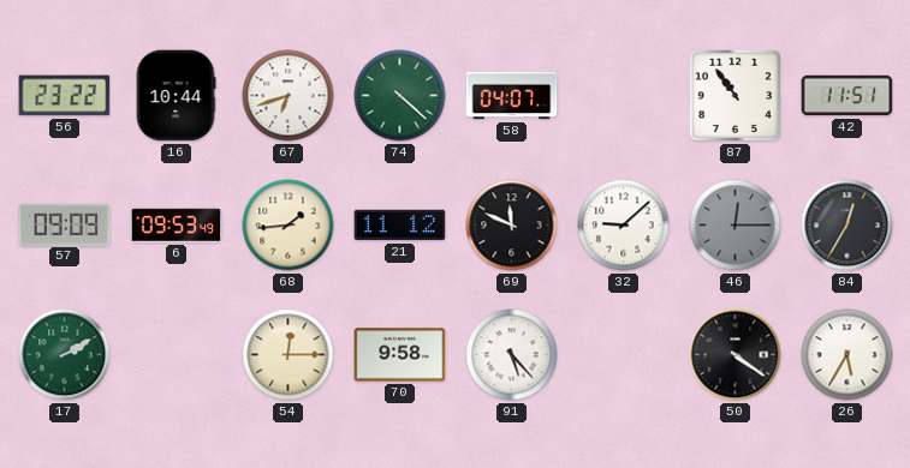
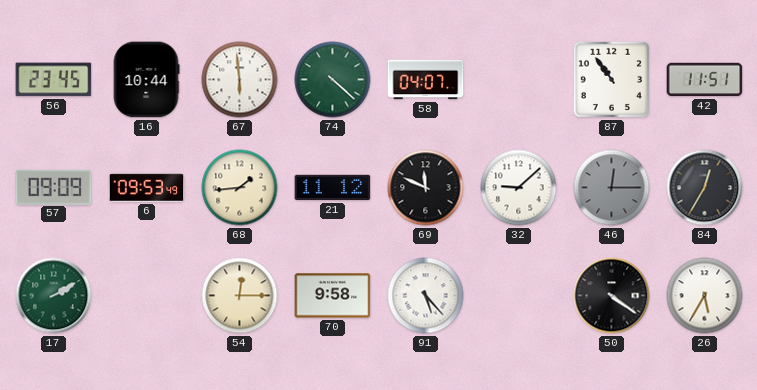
56: 23:22 -> 23:45 (54, 80)
67: 6:42 -> 5:59 (240, 80)
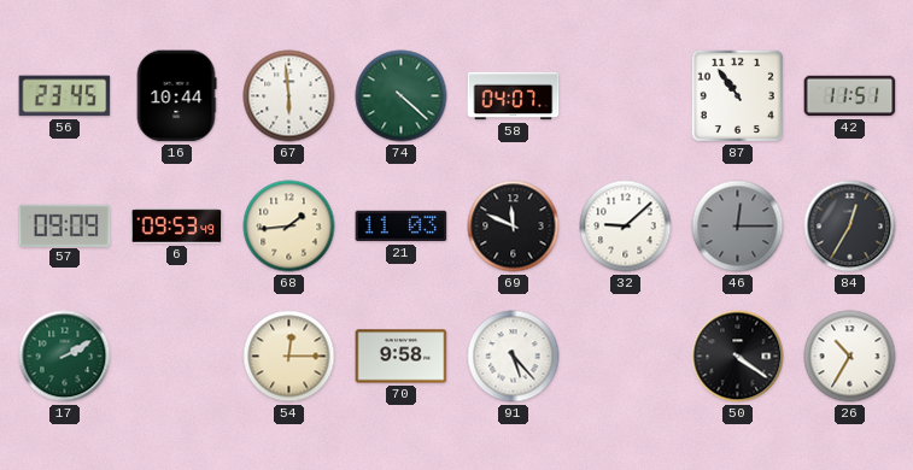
21: 11:12 -> 11:03 (402, 227)
26: 5:35 -> 10:35 (850, 357)
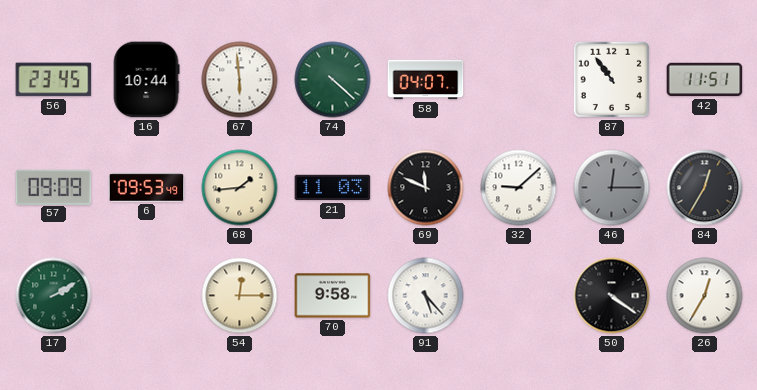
26: 10:35 -> 12:35 (705, 296)
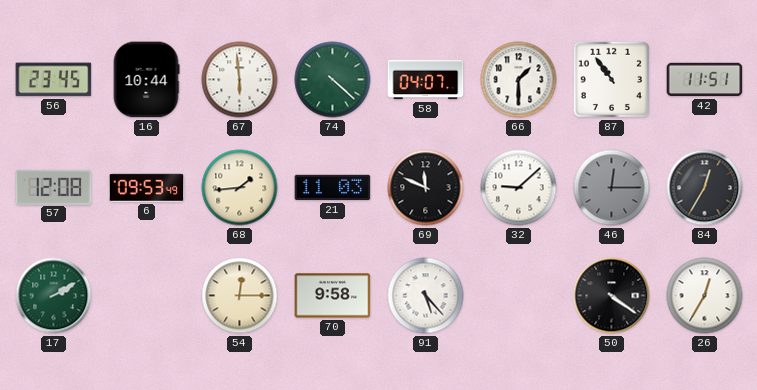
66: none -> 1:30 (519, 80)
57: 09:09 -> 12:08 (54, 187)
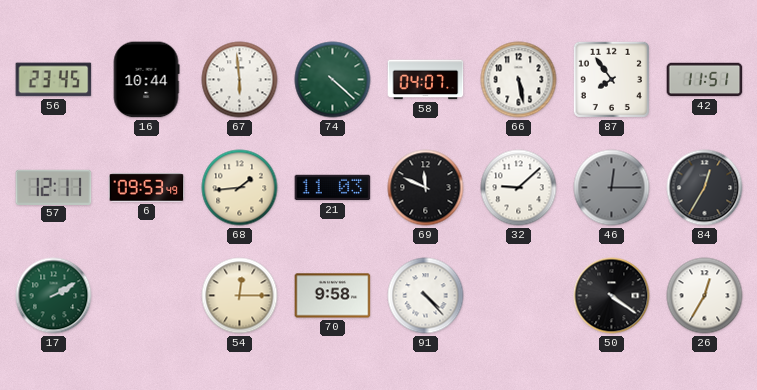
66: 1:30 -> 5:28 (519, 80)
87: 10:54 -> 7:54 (611, 79)
57: 12:08 -> 12:11 (54, 187)
91: 5:23 -> 4:23 (426, 296)
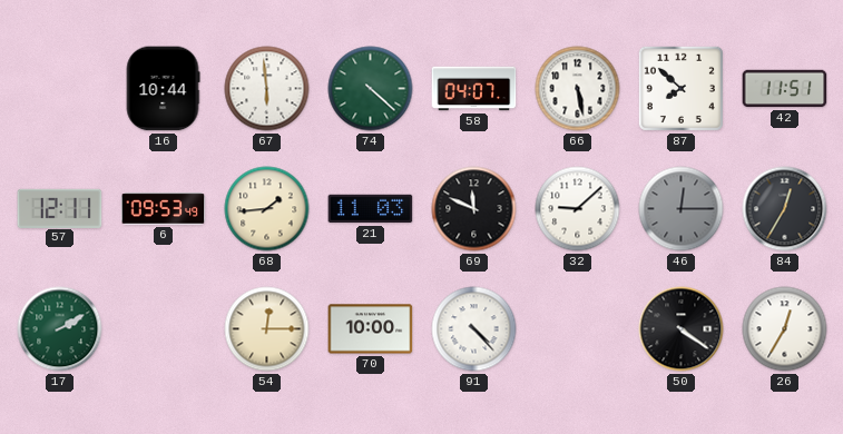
56: 23:45 -> none (54, 80)
87: 7:54 -> 7:52 (680, 88)
70: 9:58 -> 10:00 (371, 329)
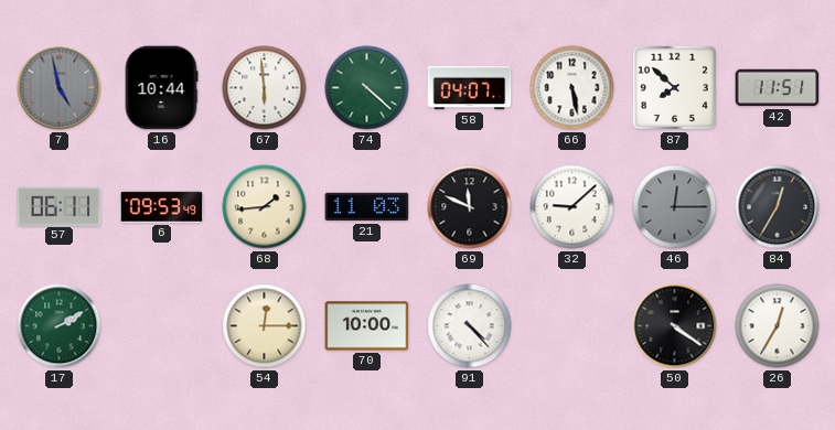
7: none -> 4:58 (60, 88)
57: 12:11 -> 06:11 (60, 206)
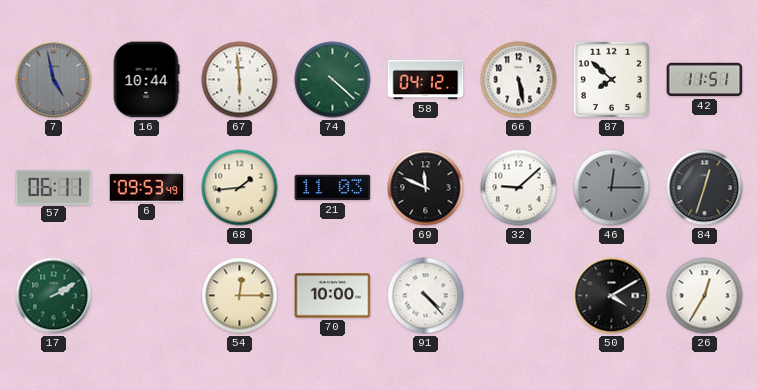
58: 04:07 -> 04:12 (426, 80)
84: 12:35 -> 12:33 (705, 188)
50: 4:21 -> 4:10 (612, 296)
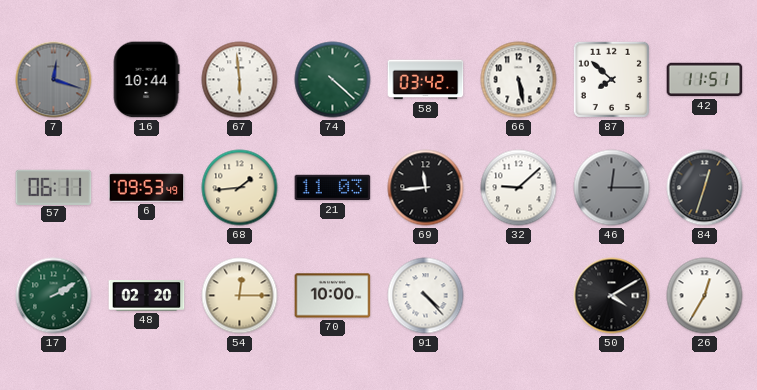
7: 4:58 -> 12:18 (54, 80)
58: 04:12 -> 03:42 (426, 80)
69: 11:49 -> 11:44 (426, 188)
48: none -> 02:20 (147, 296)
